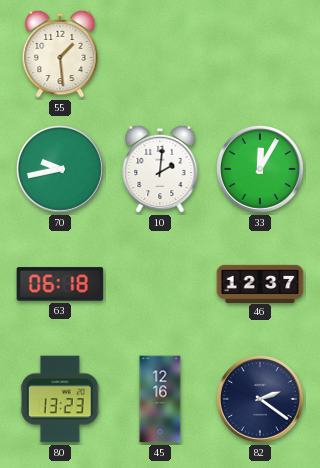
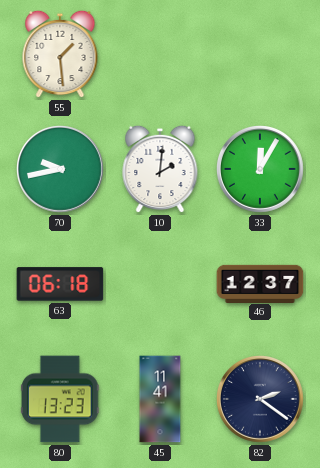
45: 12:16 -> 11:41 (160, 399)
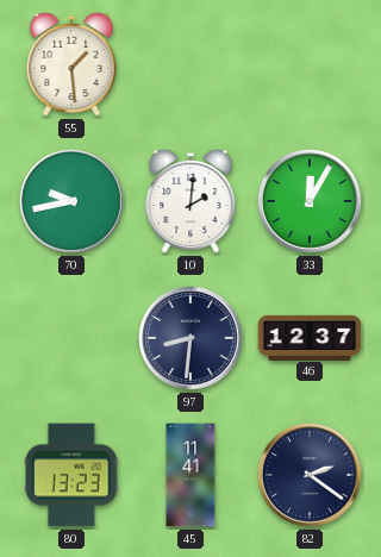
63: 06:18 -> none (60, 284)
97: none -> 8:31 (192, 339)
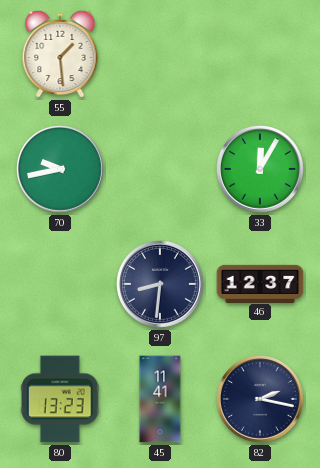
10: 2:01 -> none (190, 201)
82: 2:21 -> 2:17 (261, 400)
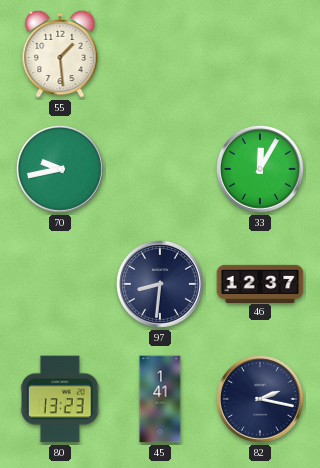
45: 11:41 -> 1:41 (160, 399)
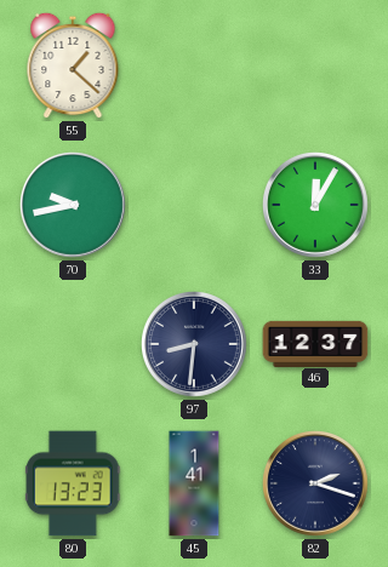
55: 1:29 -> 1:22 (73, 65)
82: 2:17 -> 2:18 (316, 485)
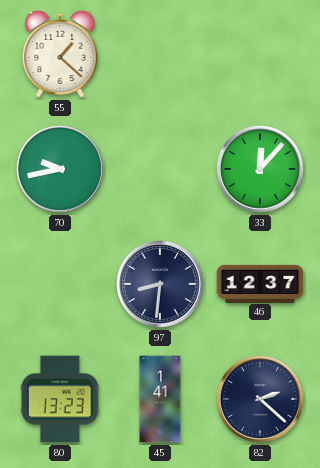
33: 12:05 -> 12:07 (261, 170)
82: 2:18 -> 2:22 (261, 400)
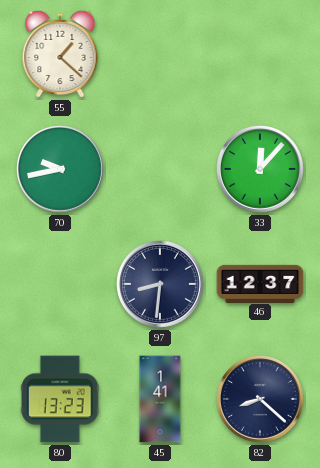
82: 2:22 -> 8:22 (261, 400)
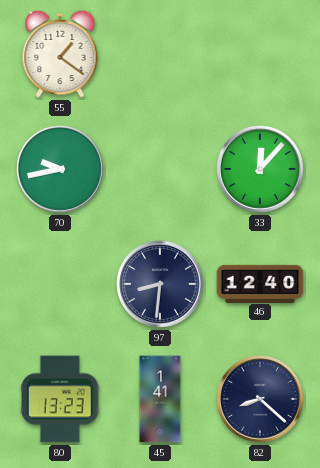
55: 1:22 -> 1:21 (60, 54)
46: 12:37 -> 12:40 (260, 283)
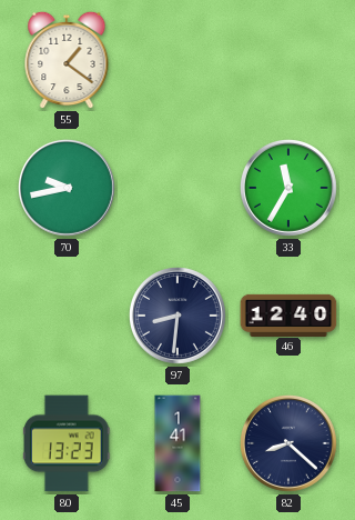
33: 12:07 -> 11:35 (290, 189)
